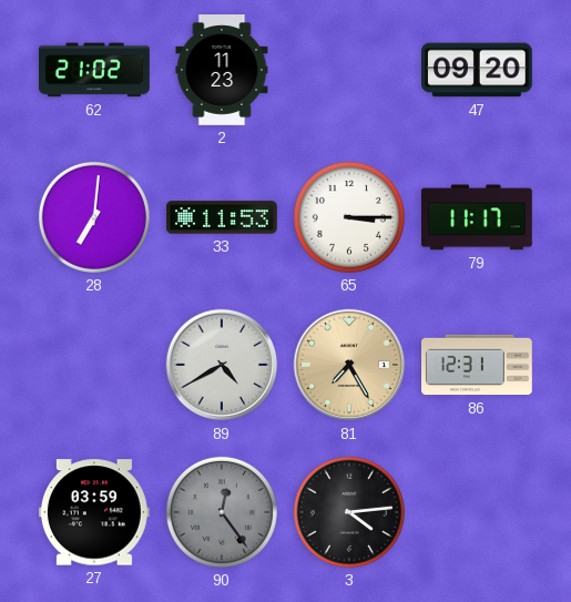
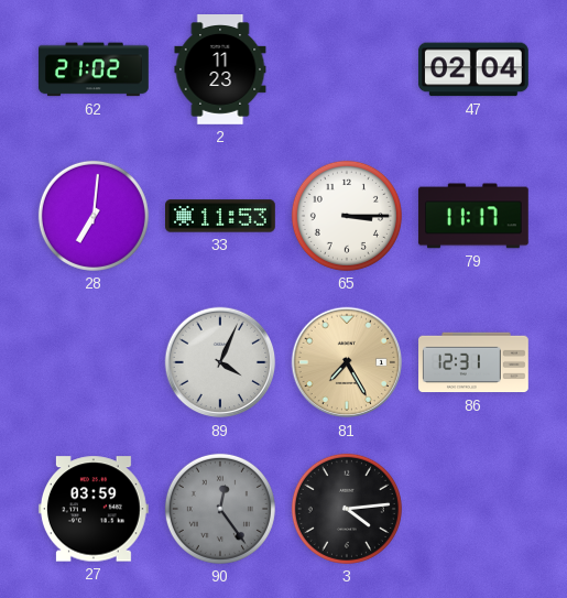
47: 09:20 -> 02:04 (473, 69)
89: 4:40 -> 4:04 (220, 362)
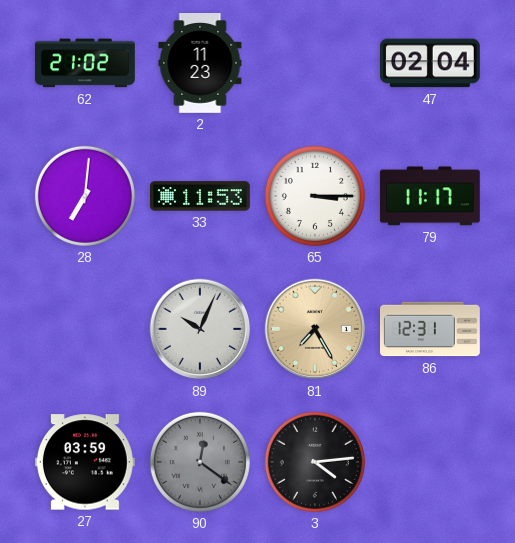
89: 4:04 -> 10:04 (200, 329)
90: 12:24 -> 12:21 (200, 462)
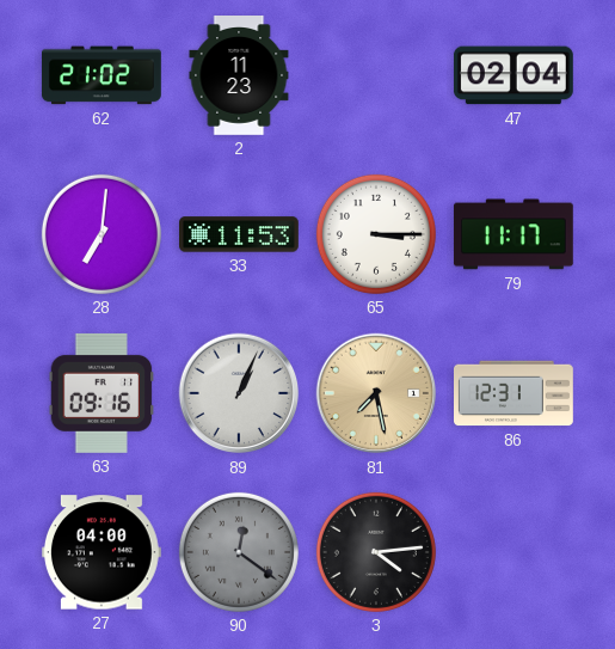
63: none -> 09:16 (102, 393)
89: 10:04 -> 1:04 (239, 393)
81: 7:25 -> 7:28 (376, 393)
27: 03:59 -> 04:00 (102, 552)
